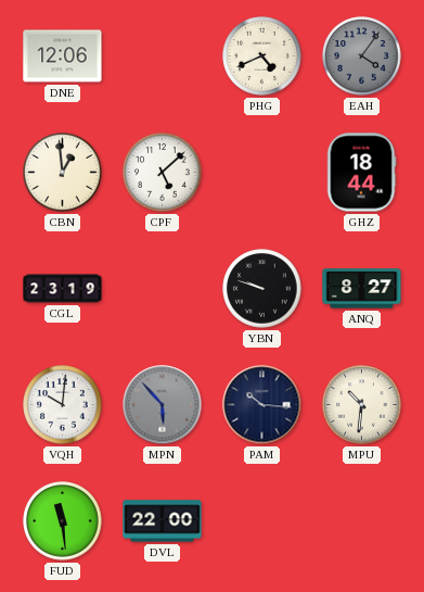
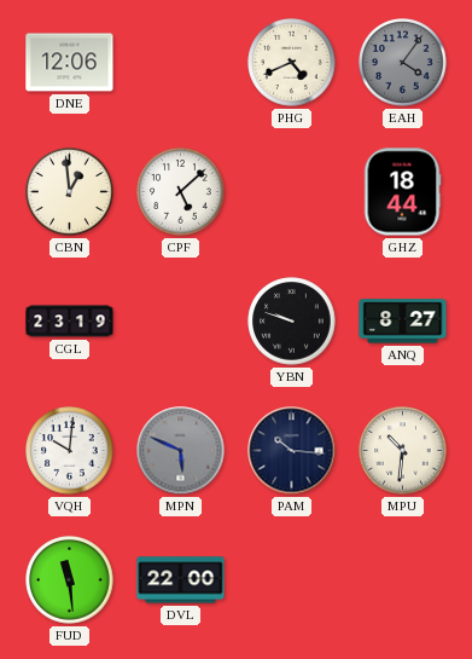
MPN: 5:53 -> 5:49 (181, 451)
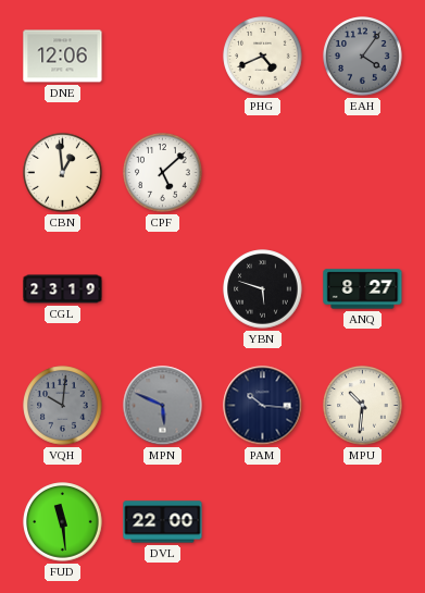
GHZ: 18:44 -> none (402, 192)
YBN: 9:48 -> 5:48 (263, 289)
VQH dial: white -> grey (63, 406)
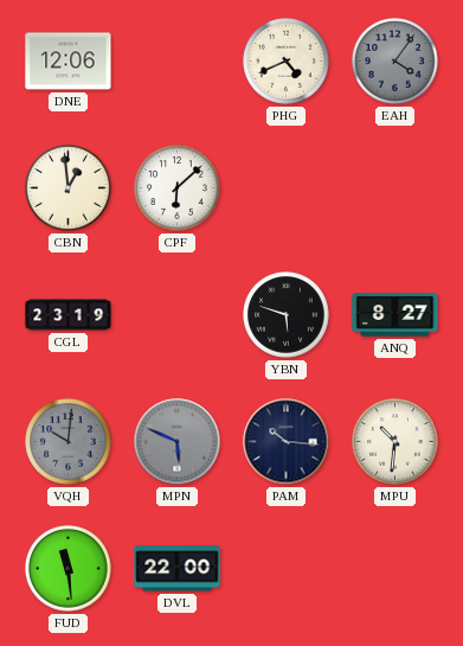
CPF: 5:08 -> 6:08 (178, 188)
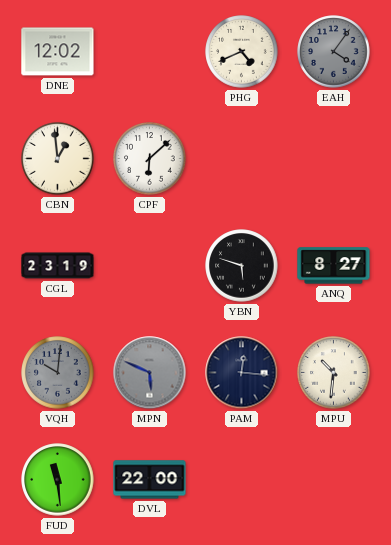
DNE: 12:06 -> 12:02 (58, 52)
PAM: 10:16 -> 12:16 (242, 373)
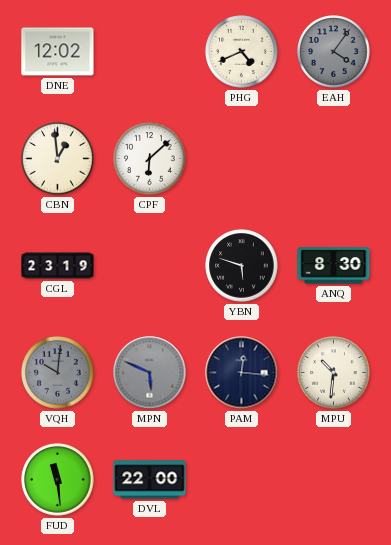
ANQ: 8:27 -> 8:30 (334, 266)
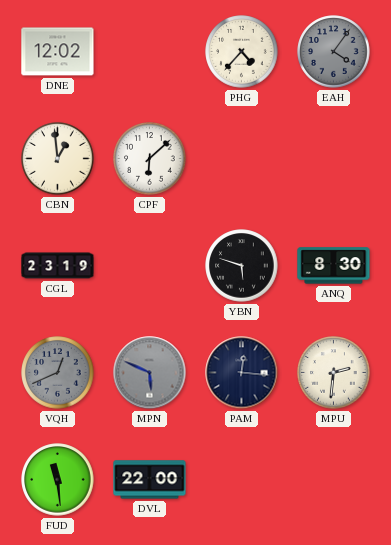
PHG: 4:41 -> 4:37 (242, 52)
VQH: 10:01 -> 12:41 (58, 373)
MPU: 10:31 -> 2:31 (334, 373)
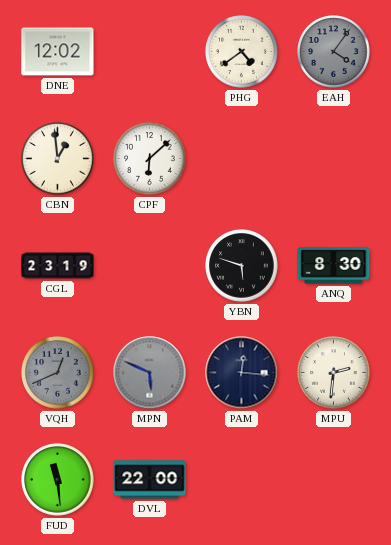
PHG: 4:37 -> 4:39 (242, 52)
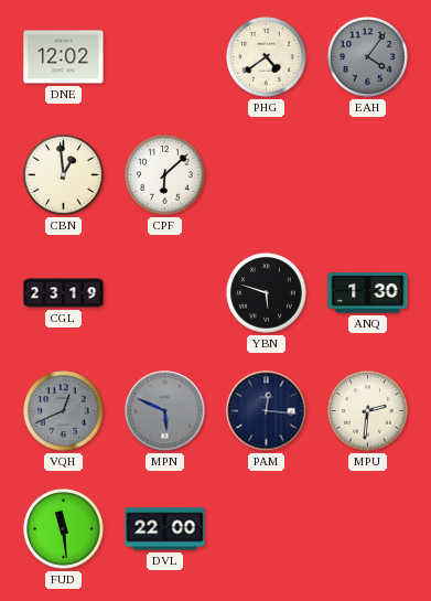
ANQ: 8:30 -> 1:30 (368, 293)
